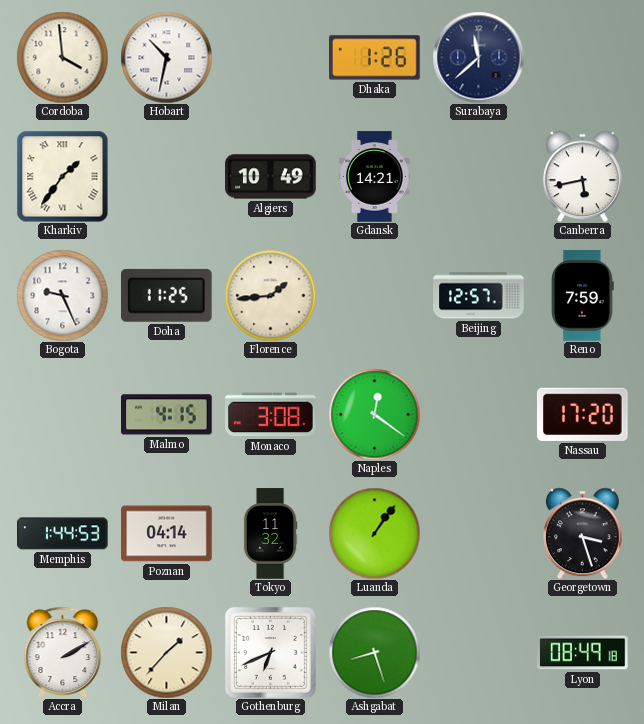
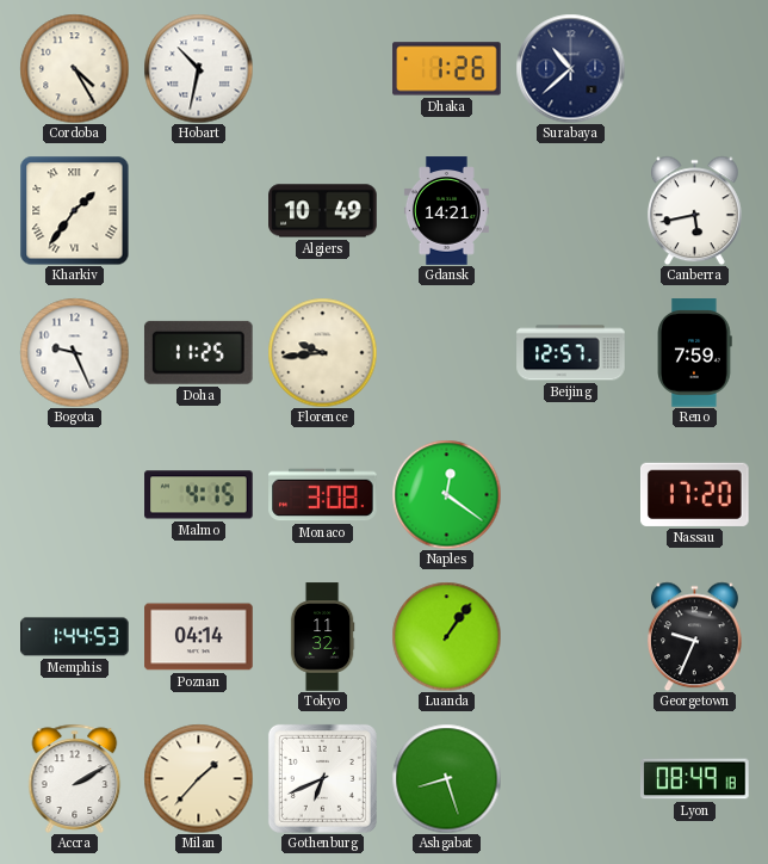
Cordoba: 3:59 -> 4:25 (74, 68)
Surabaya: 11:38 -> 10:38 (570, 68)
Florence: 1:44 -> 9:44 (322, 352)
Georgetown: 3:27 -> 9:34 (694, 636)
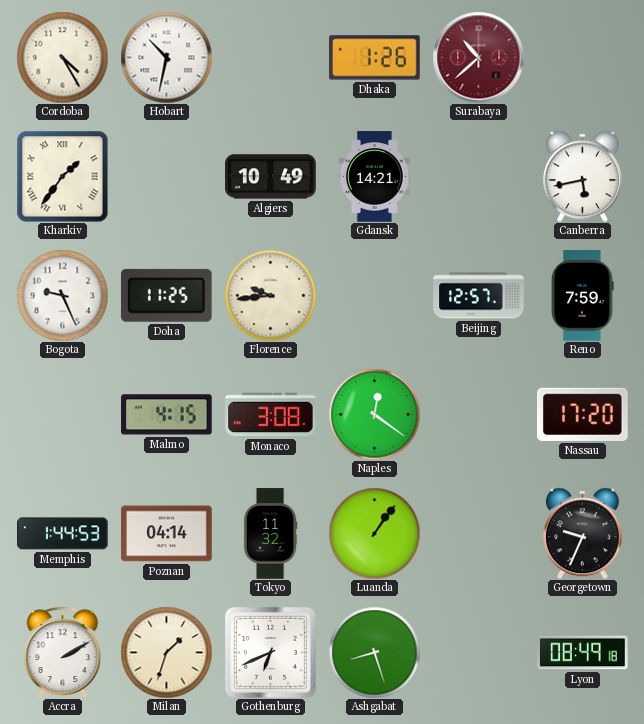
Surabaya dial: navy -> burgundy (478, 57)
Milan: 1:37 -> 1:33 (166, 652)
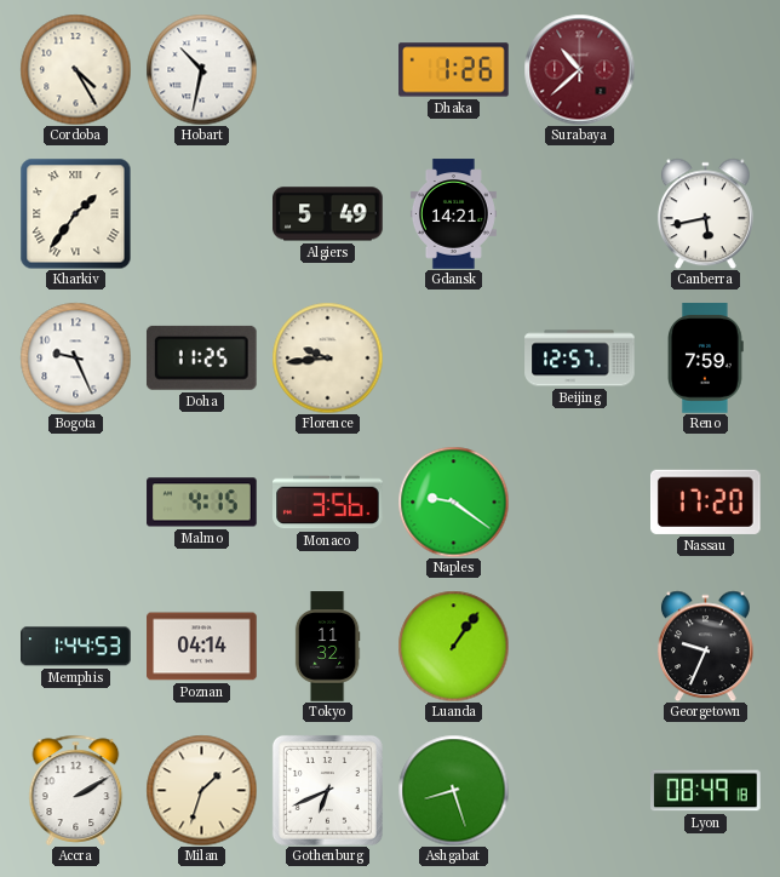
Algiers: 10:49 -> 5:49 (328, 214)
Monaco: 3:08 -> 3:56 (328, 503)
Naples: 12:21 -> 9:21 (453, 501)
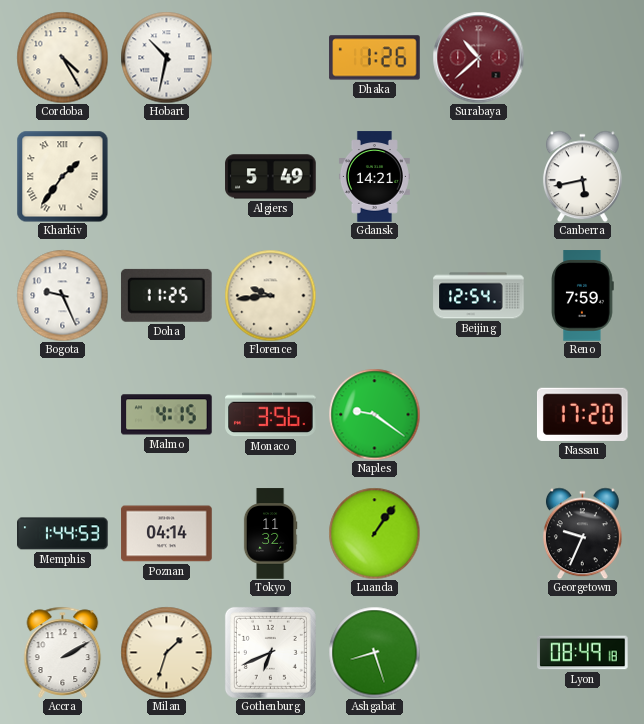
Beijing: 12:57 -> 12:54 (479, 296)
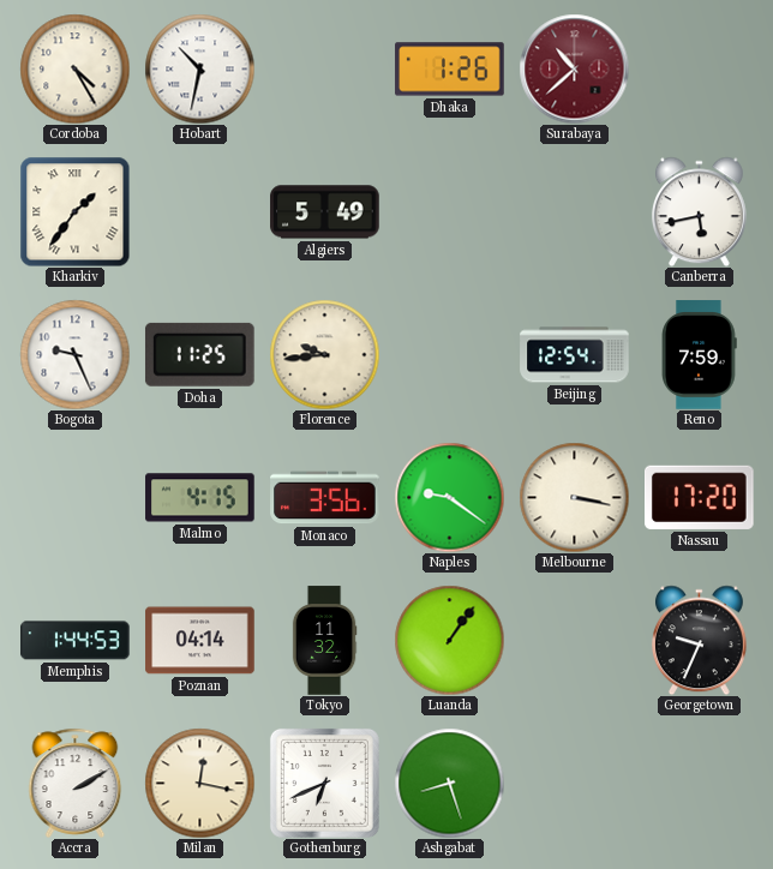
Gdansk: 14:21 -> none (374, 177)
Melbourne: none -> 3:17 (574, 497)
Milan: 1:33 -> 12:17 (199, 783)
Lyon: 08:49 -> none (583, 653)
